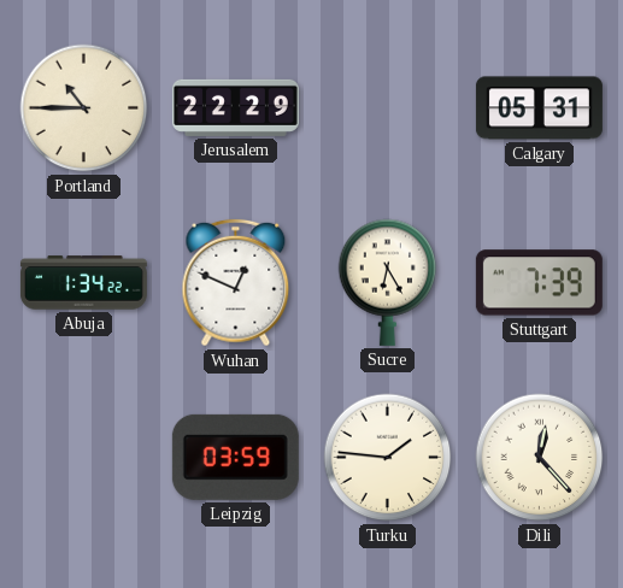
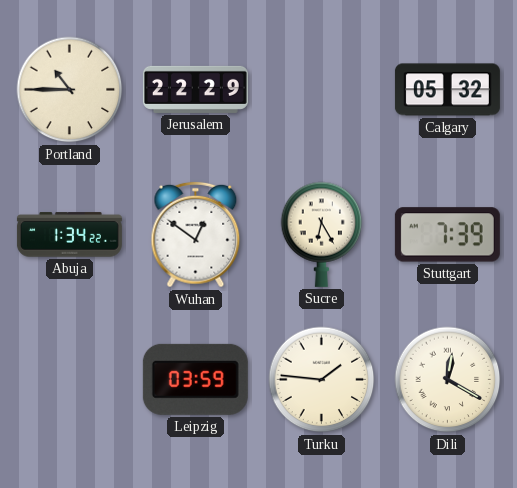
Calgary: 05:31 -> 05:32 (447, 90)
Wuhan: 12:49 -> 12:51 (196, 235)
Dili: 12:23 -> 12:20 (448, 380)
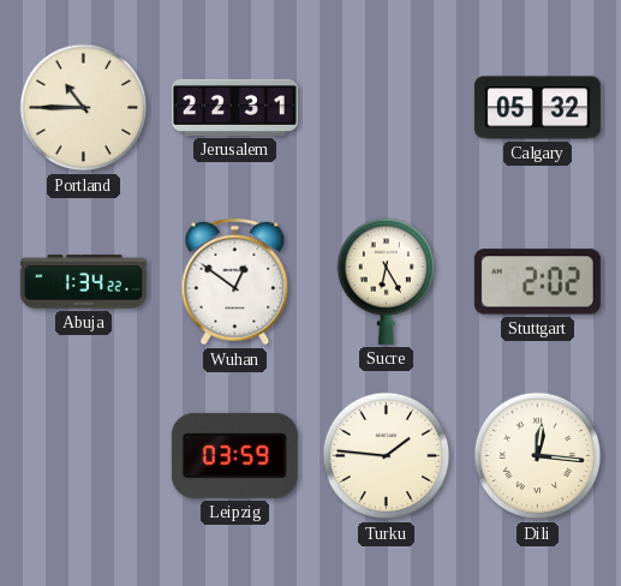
Jerusalem: 22:29 -> 22:31 (234, 107)
Stuttgart: 7:39 -> 2:02 (537, 282)
Dili: 12:20 -> 12:16 (538, 456)
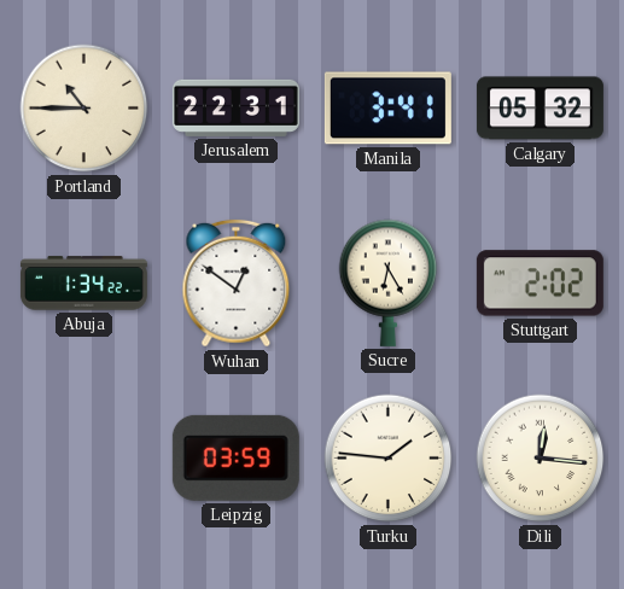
Manila: none -> 3:41 (387, 109)
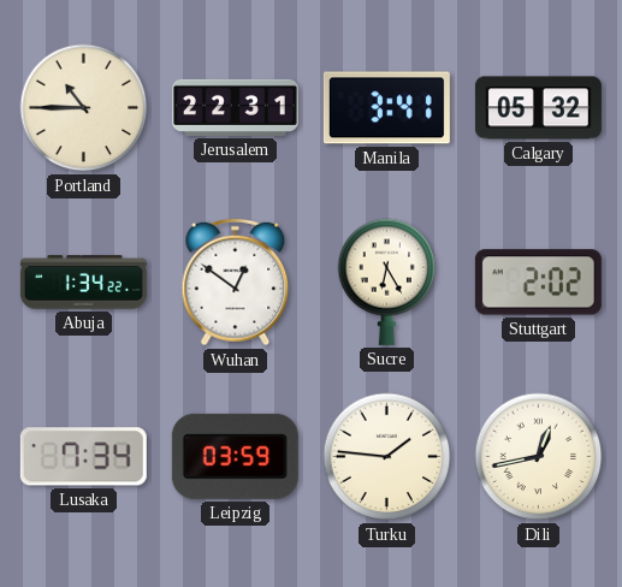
Lusaka: none -> 7:34 (83, 457)
Dili: 12:16 -> 12:43 (539, 457)
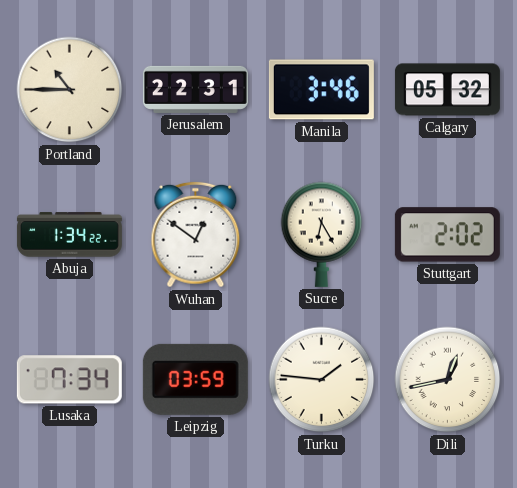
Manila: 3:41 -> 3:46 (321, 90)
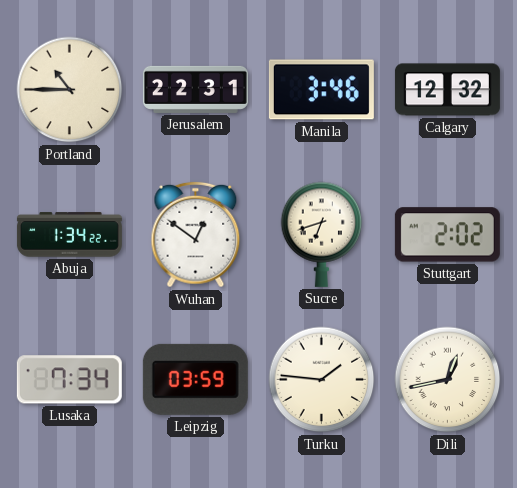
Calgary: 05:32 -> 12:32 (447, 90)
Sucre: 6:25 -> 6:42 (322, 234)
